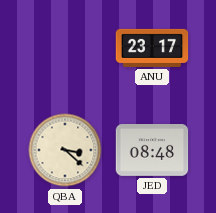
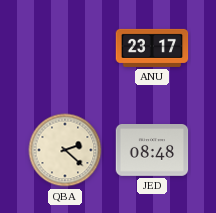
QBA: 3:22 -> 2:22 (65, 150)
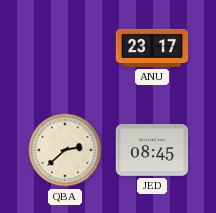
QBA: 2:22 -> 2:38 (65, 150)
JED: 08:48 -> 08:45 (152, 151)
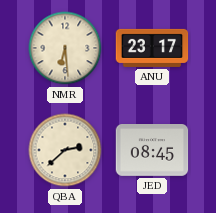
NMR: none -> 6:29 (65, 48)
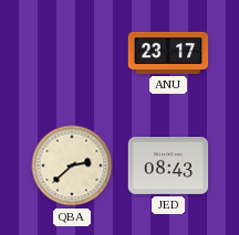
NMR: 6:29 -> none (65, 48)
JED: 08:45 -> 08:43 (168, 167)
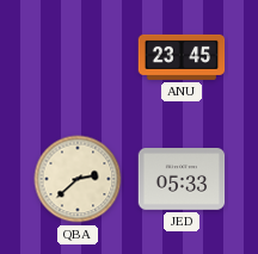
ANU: 23:17 -> 23:45 (182, 57)
JED: 08:43 -> 05:33 (182, 180)
